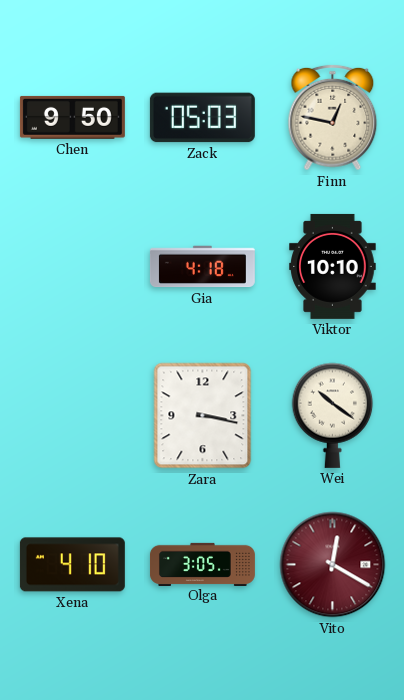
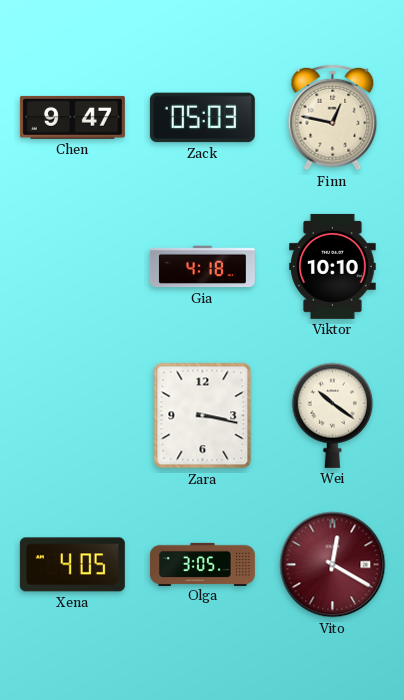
Chen: 9:50 -> 9:47 (72, 117)
Xena: 4:10 -> 4:05 (72, 565)
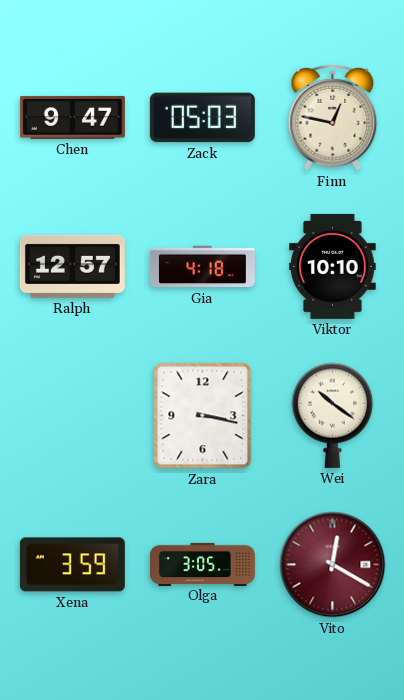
Ralph: none -> 12:57 (72, 266)
Xena: 4:05 -> 3:59 (72, 565)
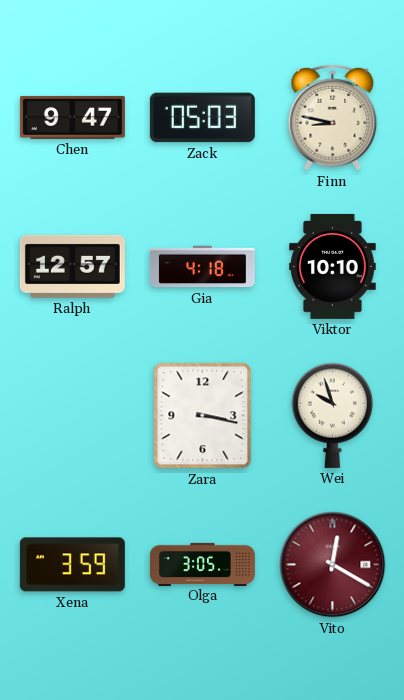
Finn: 12:47 -> 8:47 (333, 118)
Wei: 10:21 -> 9:57 (333, 415)
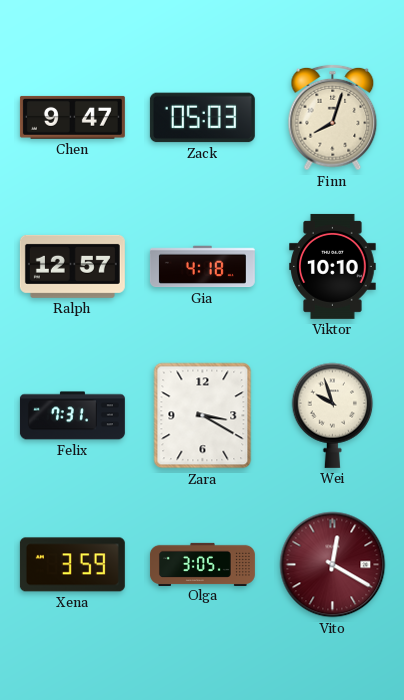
Finn: 8:47 -> 8:03 (333, 118)
Felix: none -> 7:31 (72, 416)
Zara: 3:17 -> 3:20 (203, 416)
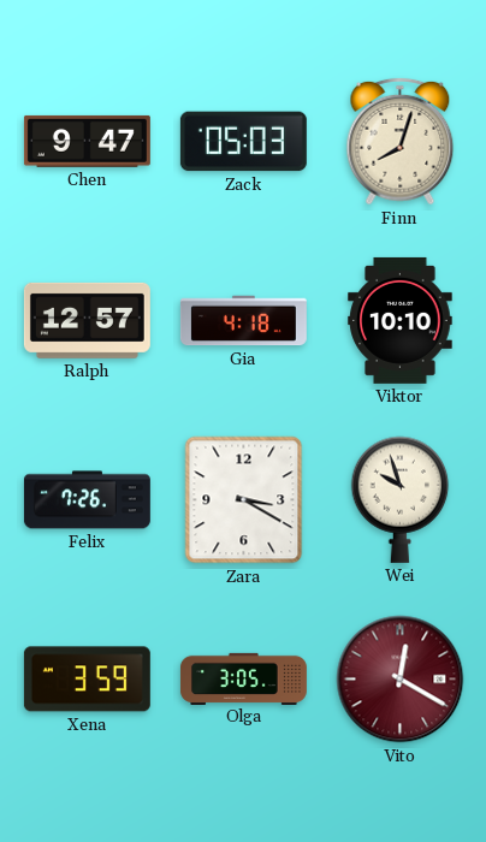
Felix: 7:31 -> 7:26 (87, 500)
